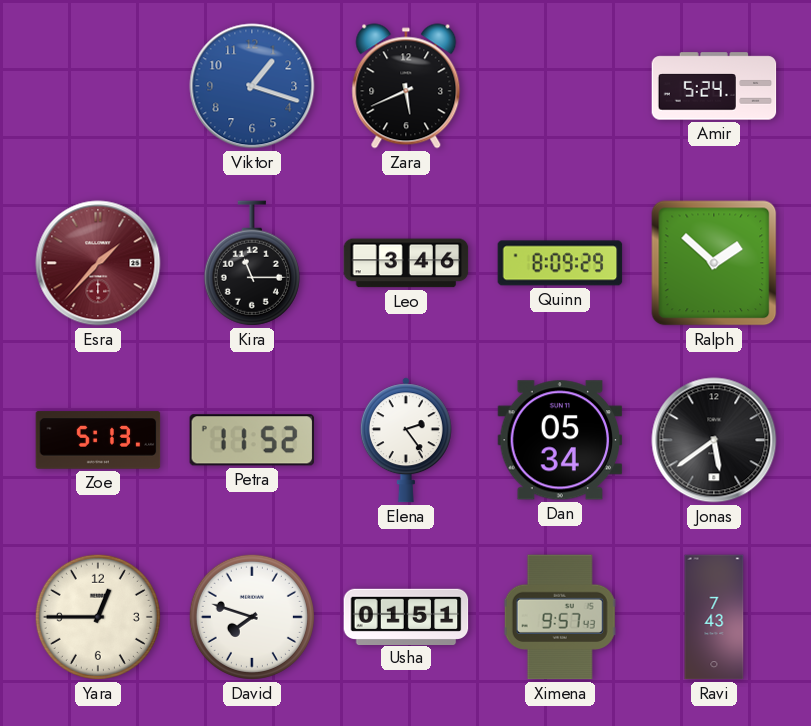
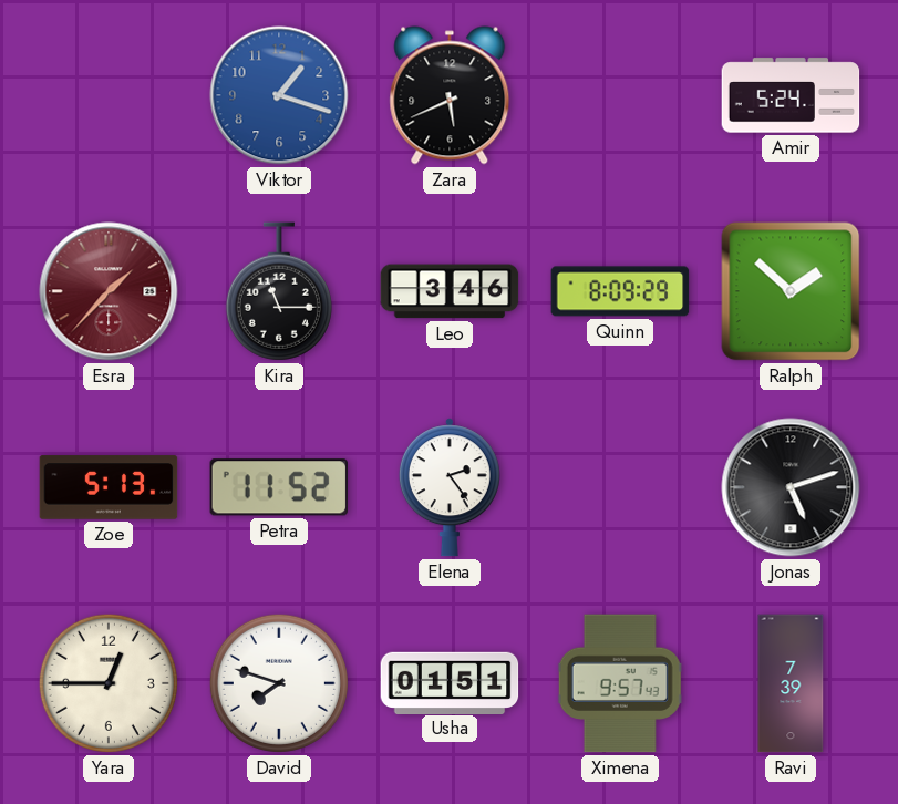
Dan: 05:34 -> none (560, 440)
Jonas: 5:39 -> 5:12 (791, 487)
Ravi: 7:43 -> 7:39 (791, 683)
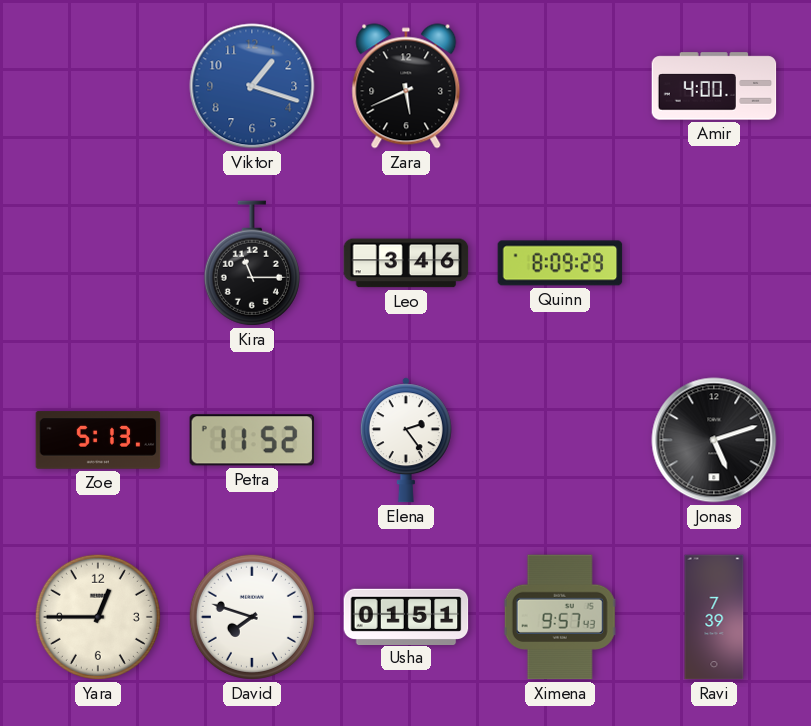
Amir: 5:24 -> 4:00 (714, 86)
Esra: 1:37 -> none (109, 291)
Ralph: 1:52 -> none (791, 291)
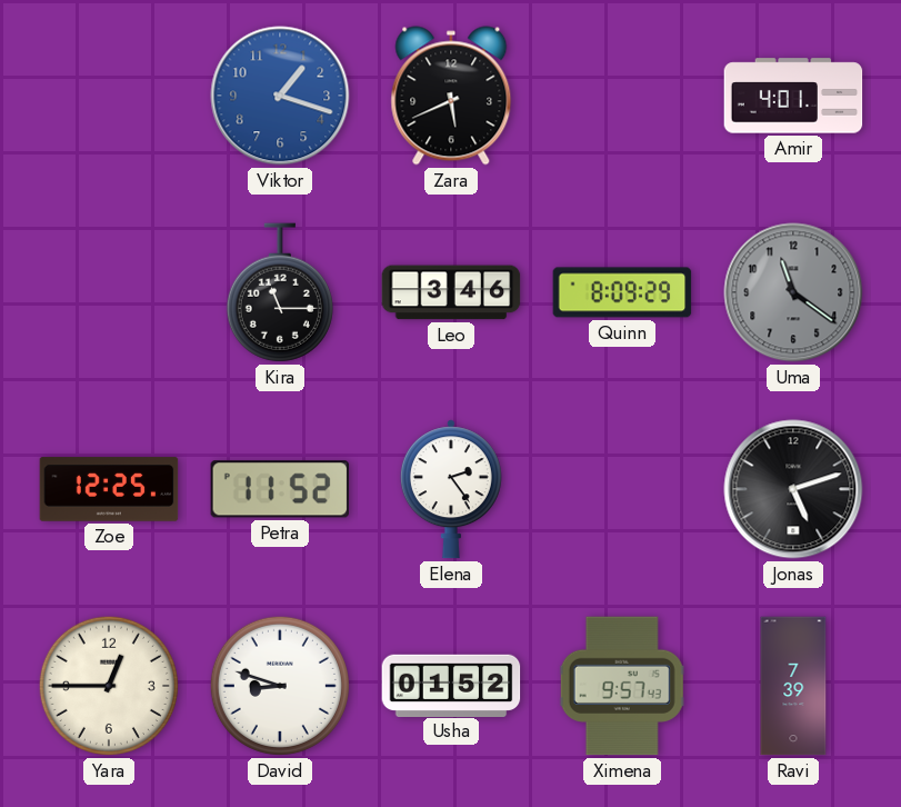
Amir: 4:00 -> 4:01 (793, 96)
Uma: none -> 11:21 (793, 292)
Zoe: 5:13 -> 12:25 (109, 489)
David: 7:48 -> 8:48 (280, 686)
Usha: 01:51 -> 01:52 (451, 685)
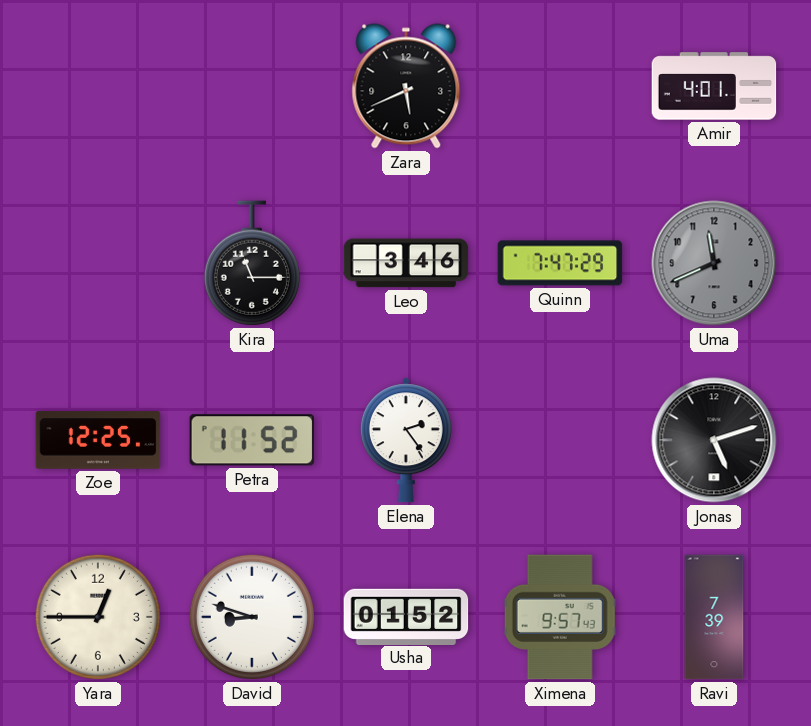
Viktor: 1:18 -> none (280, 96)
Quinn: 8:09 -> 7:47 (560, 263)
Uma: 11:21 -> 11:41 (714, 263)
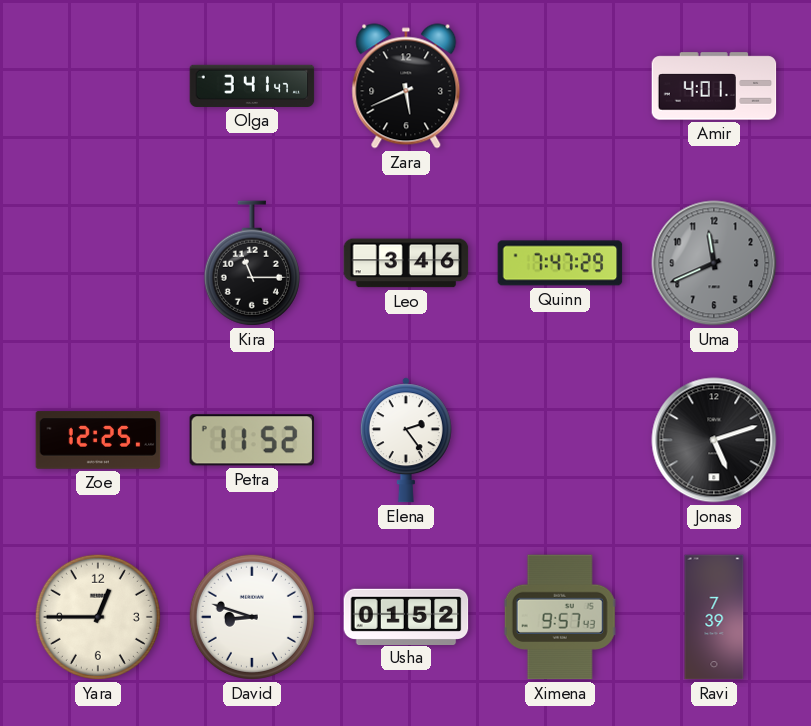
Olga: none -> 3:41 (252, 86)
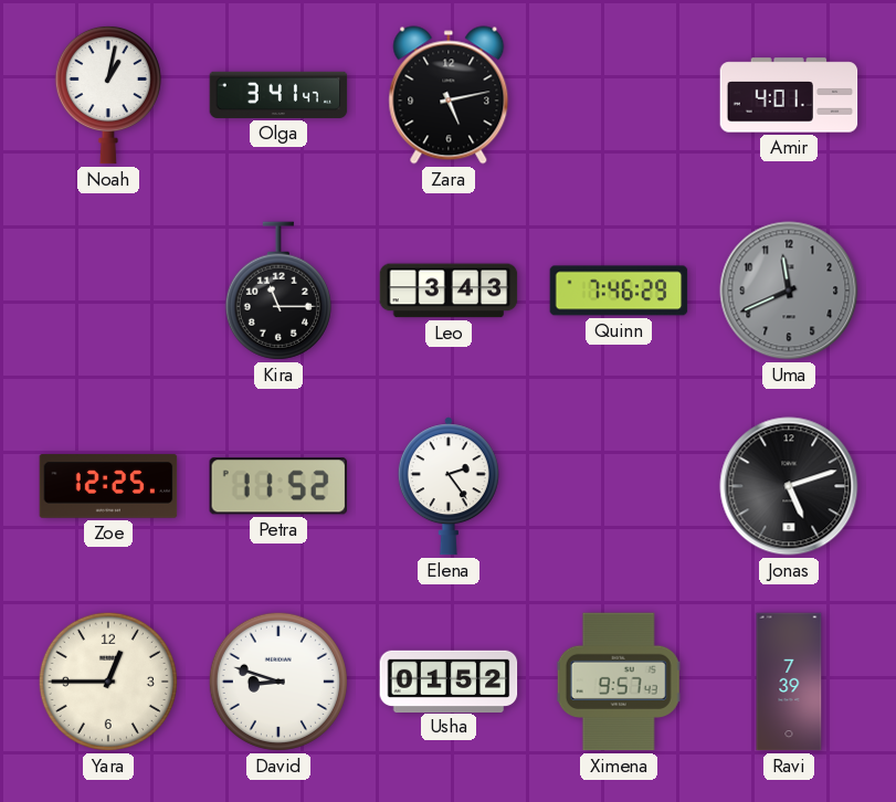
Noah: none -> 1:02 (108, 95)
Zara: 5:41 -> 5:13 (449, 95)
Leo: 3:46 -> 3:43 (449, 291)
Quinn: 7:47 -> 7:46 (619, 291)
